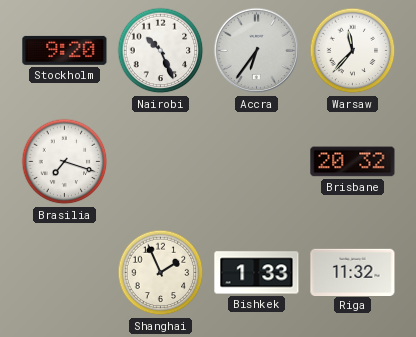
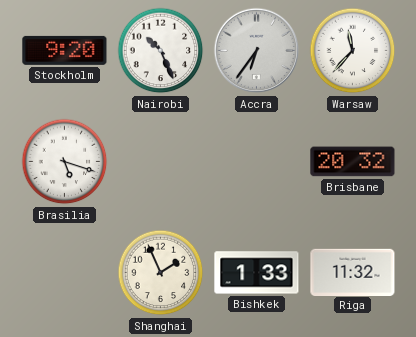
Brasilia: 7:18 -> 5:18 (65, 162)
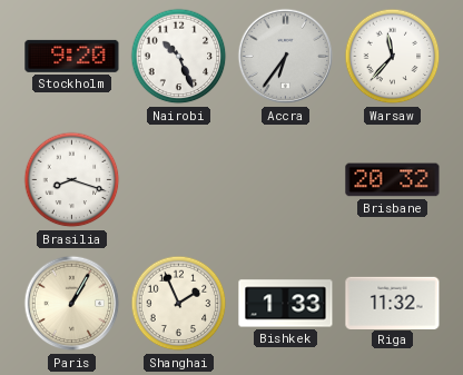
Brasilia: 5:18 -> 8:18 (72, 180)
Paris: none -> 1:05 (72, 304)
